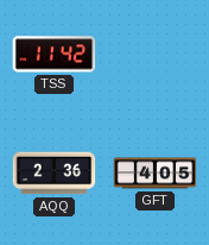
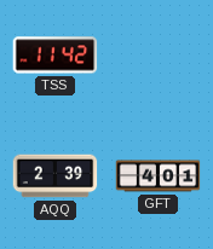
AQQ: 2:36 -> 2:39 (56, 176)
GFT: 4:05 -> 4:01 (159, 176)
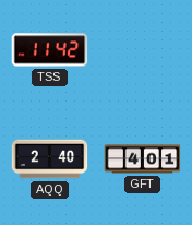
AQQ: 2:39 -> 2:40 (50, 159)
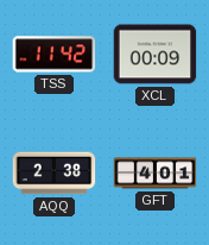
XCL: none -> 00:09 (156, 55)
AQQ: 2:40 -> 2:38 (55, 174)
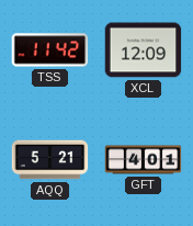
XCL: 00:09 -> 12:09 (144, 50)
AQQ: 2:38 -> 5:21 (50, 160)
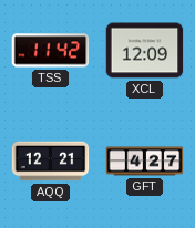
AQQ: 5:21 -> 12:21 (51, 162)
GFT: 4:01 -> 4:27 (145, 162)
